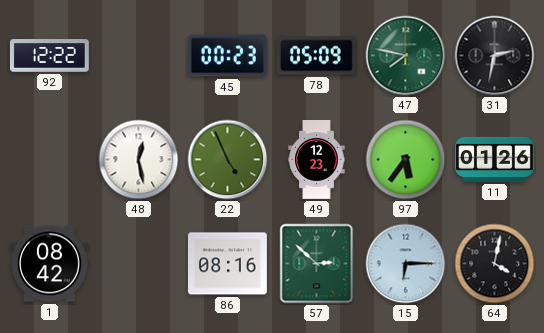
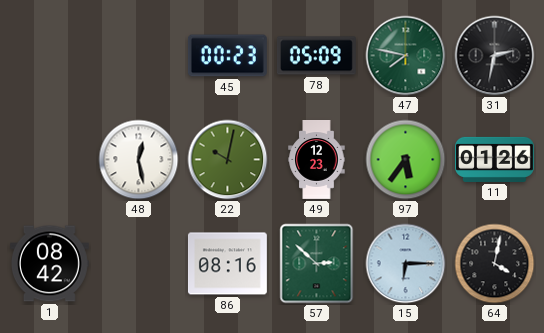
92: 12:22 -> none (49, 56)
22: 4:56 -> 10:02 (228, 160)
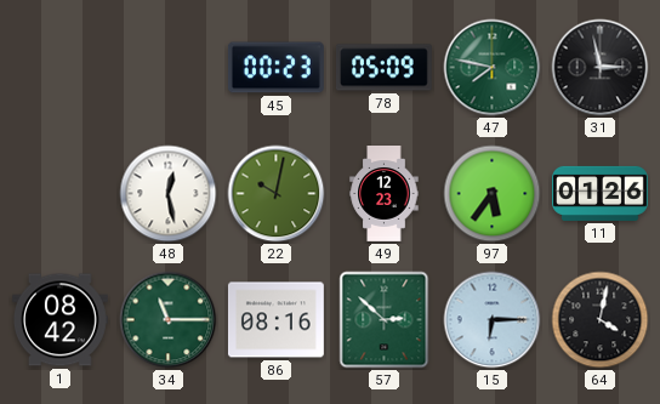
31: 2:32 -> 2:58 (601, 68)
34: none -> 11:15 (169, 320)
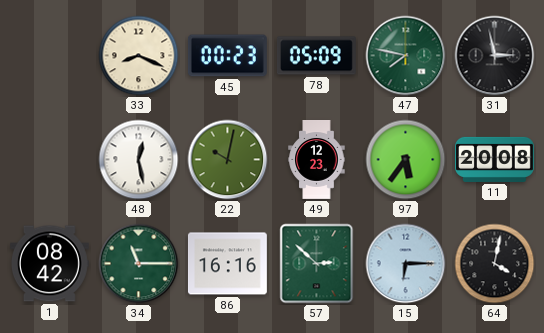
33: none -> 8:19 (139, 56)
11: 01:26 -> 20:08 (495, 159)
86: 08:16 -> 16:16 (227, 264)
